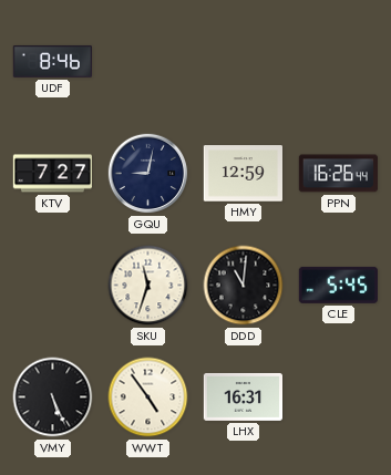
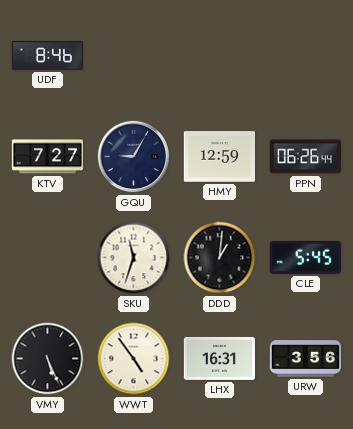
GQU: 9:02 -> 9:05 (134, 157)
PPN: 16:26 -> 06:26 (305, 157)
DDD: 11:01 -> 1:01 (220, 258)
URW: none -> 3:56 (305, 359)
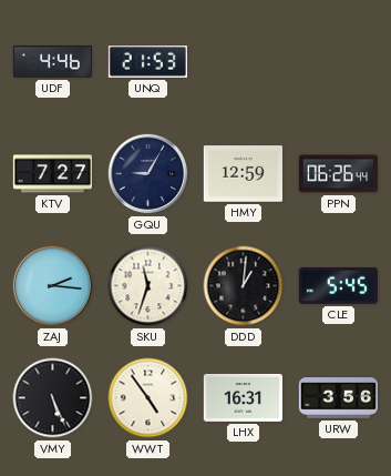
UDF: 8:46 -> 4:46 (52, 62)
UNQ: none -> 21:53 (147, 62)
ZAJ: none -> 2:16 (53, 286)
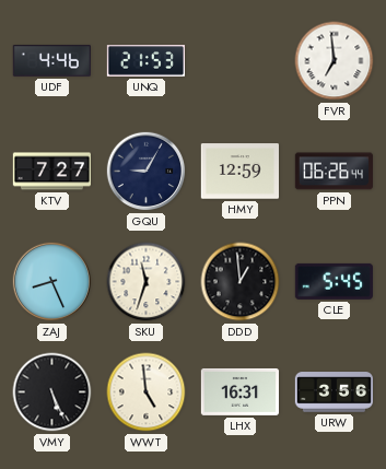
FVR: none -> 6:59 (335, 61)
ZAJ: 2:16 -> 8:26 (52, 282)
DDD: 1:01 -> 12:59 (241, 282)
WWT: 4:54 -> 4:59 (147, 392)
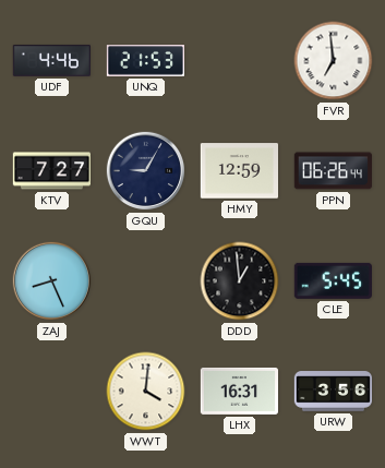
SKU: 11:33 -> none (147, 282)
VMY: 5:26 -> none (52, 392)
WWT: 4:59 -> 4:01 (146, 392)
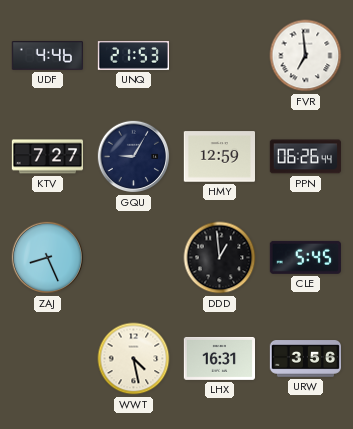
WWT: 4:01 -> 4:28 (134, 359)
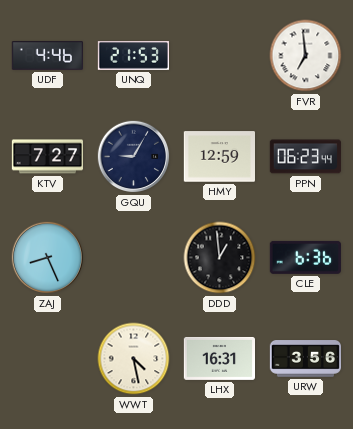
PPN: 06:26 -> 06:23 (305, 157)
CLE: 5:45 -> 6:36 (305, 257)
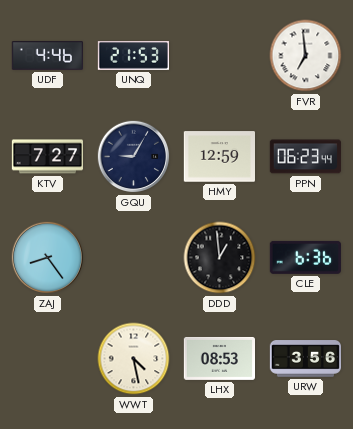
ZAJ: 8:26 -> 8:24 (48, 258)
LHX: 16:31 -> 08:53 (219, 358)
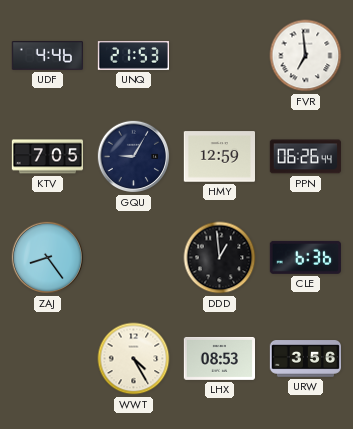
KTV: 7:27 -> 7:05 (47, 157)
PPN: 06:23 -> 06:26 (305, 157)
WWT: 4:28 -> 4:25 (134, 359)
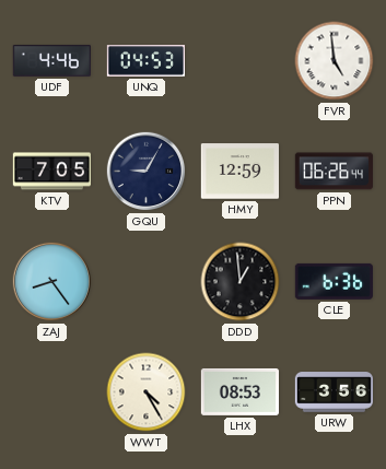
UNQ: 21:53 -> 04:53 (145, 61)
FVR: 6:59 -> 4:59 (335, 61)
